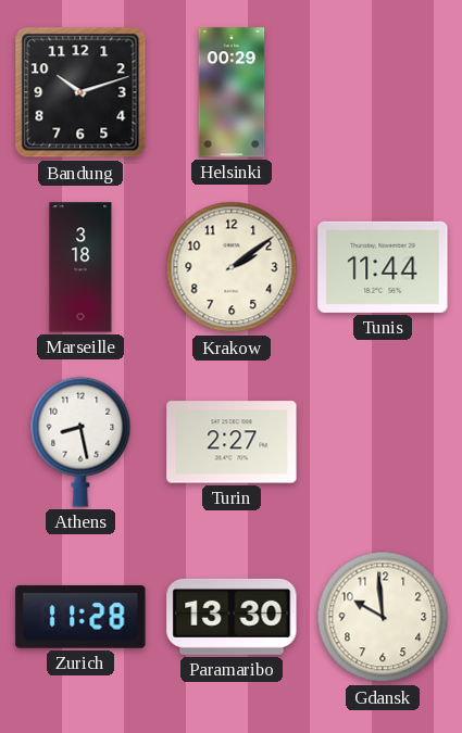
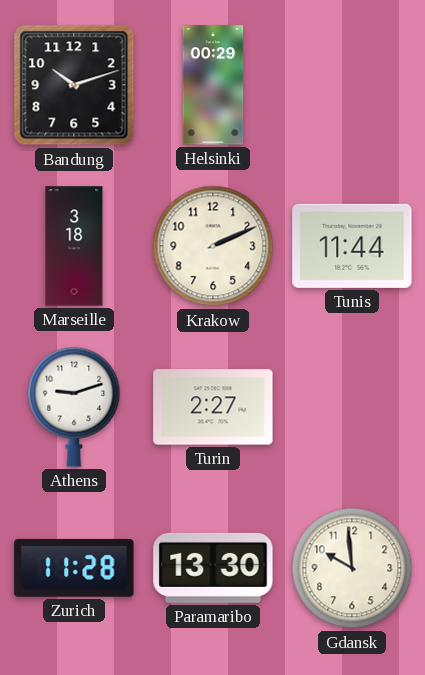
Krakow: 2:09 -> 2:11 (213, 246)
Athens: 8:28 -> 9:12 (74, 407)
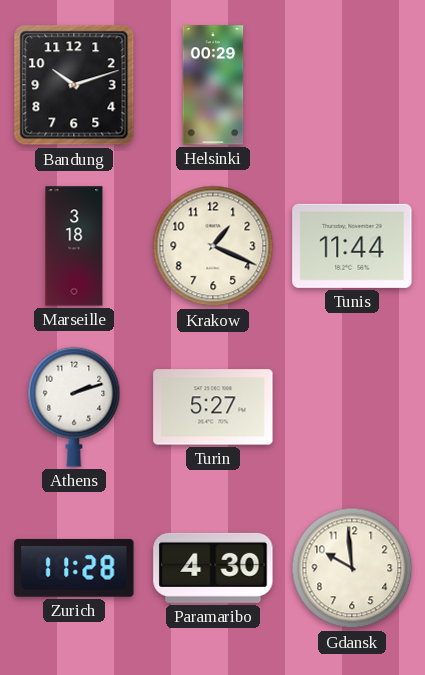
Krakow: 2:11 -> 1:19 (213, 246)
Athens: 9:12 -> 2:12 (74, 407)
Turin: 2:27 -> 5:27 (213, 407)
Paramaribo: 13:30 -> 4:30 (213, 568)
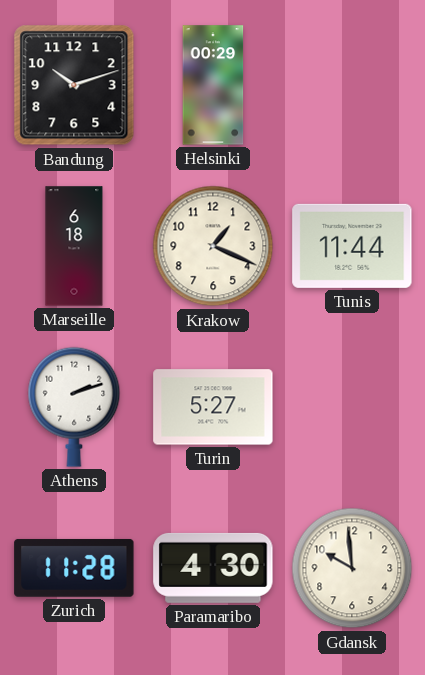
Marseille: 3:18 -> 6:18 (74, 246)
